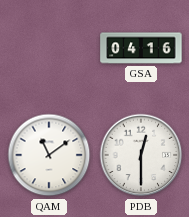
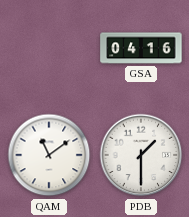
PDB: 12:30 -> 1:30 (141, 155)
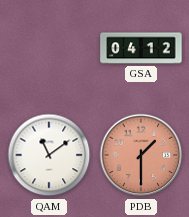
GSA: 04:16 -> 04:12 (141, 48)
PDB dial: white -> salmon (141, 155)
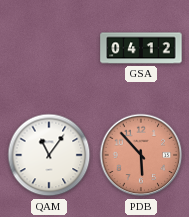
QAM: 11:09 -> 11:06 (49, 155)
PDB: 1:30 -> 5:53 (141, 155)
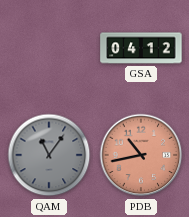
QAM dial: white -> grey (49, 155)
PDB: 5:53 -> 10:43 (141, 155)
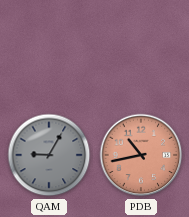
GSA: 04:12 -> none (141, 48)
QAM: 11:06 -> 9:05 (49, 155)
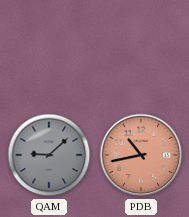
QAM: 9:05 -> 9:08 (49, 155)
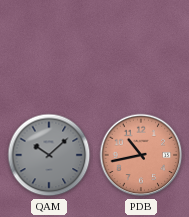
QAM: 9:08 -> 10:08 (49, 155)
